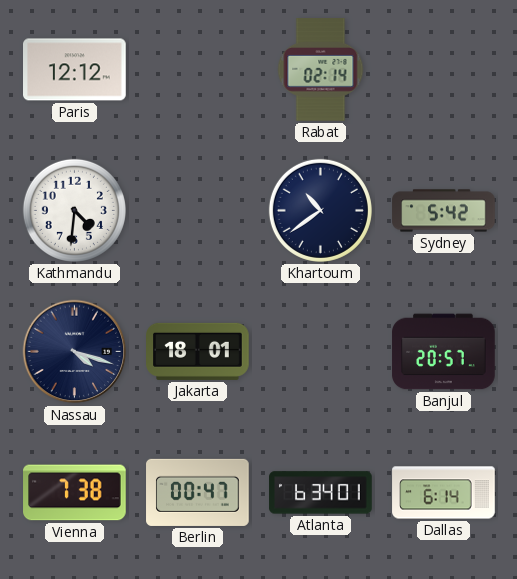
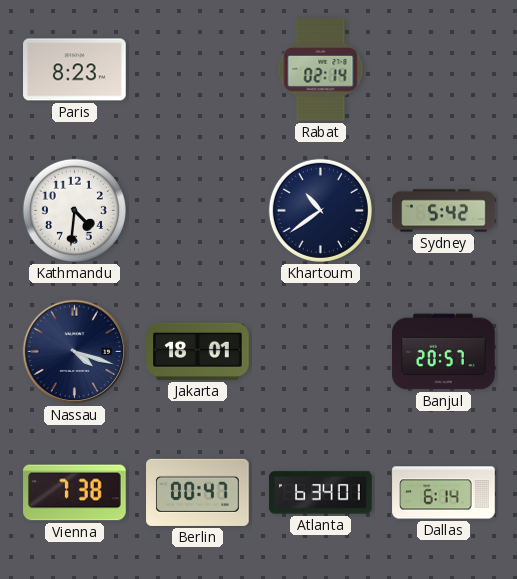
Paris: 12:12 -> 8:23 (75, 70)
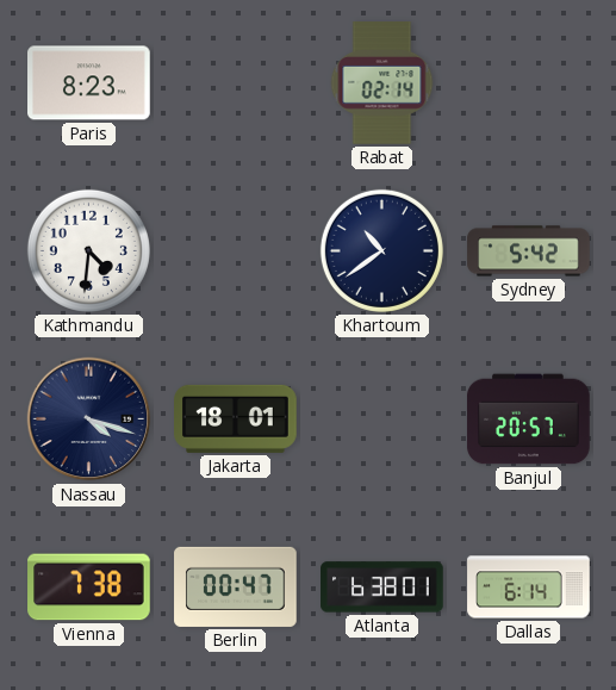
Atlanta: 6:34 -> 6:38 (382, 588)
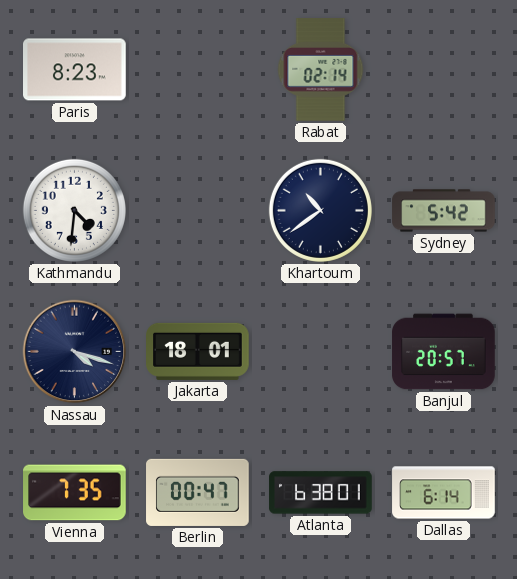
Vienna: 7:38 -> 7:35 (75, 493)
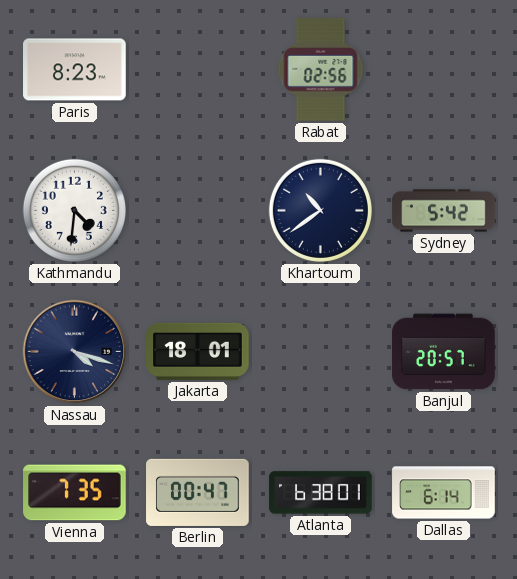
Rabat: 02:14 -> 02:56 (321, 70)
